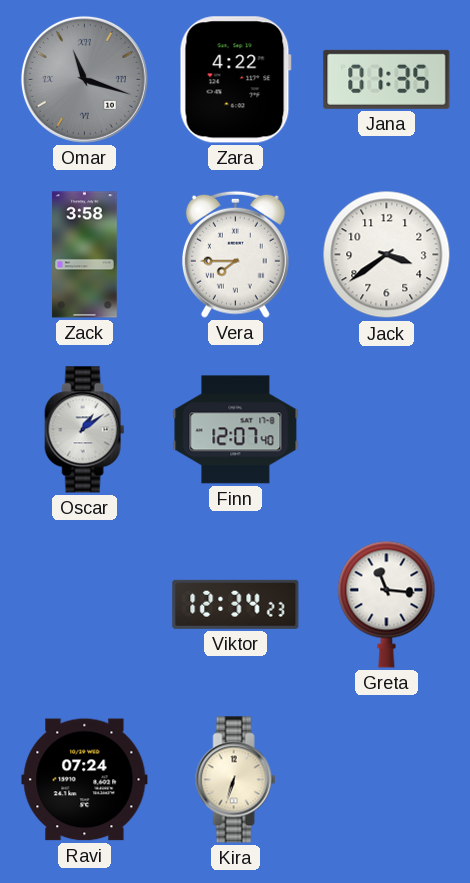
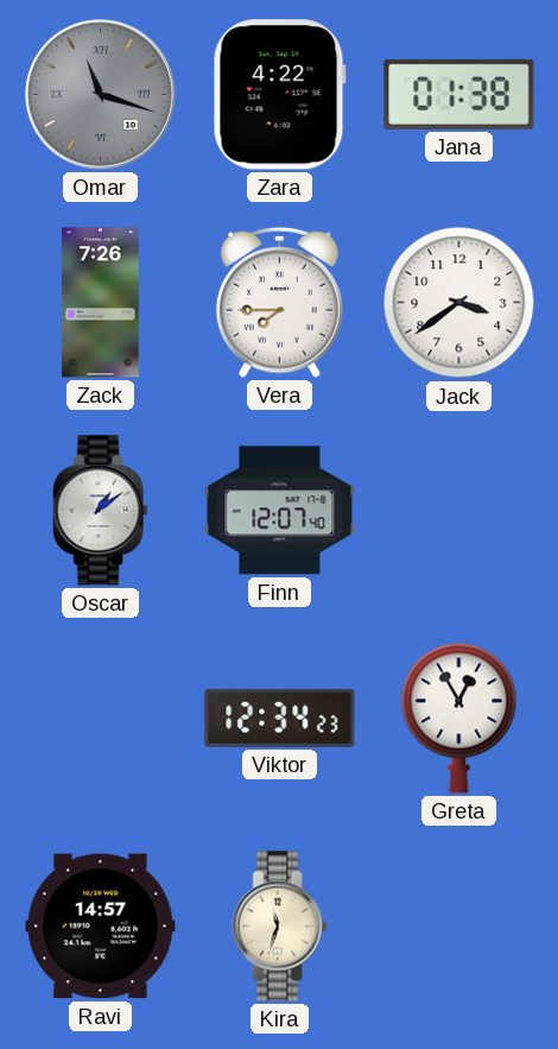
Jana: 01:35 -> 01:38 (459, 94)
Zack: 3:58 -> 7:26 (101, 303)
Greta: 11:16 -> 12:55 (459, 718)
Ravi: 07:24 -> 14:57 (101, 927)
Kira: 6:33 -> 11:33 (280, 927)
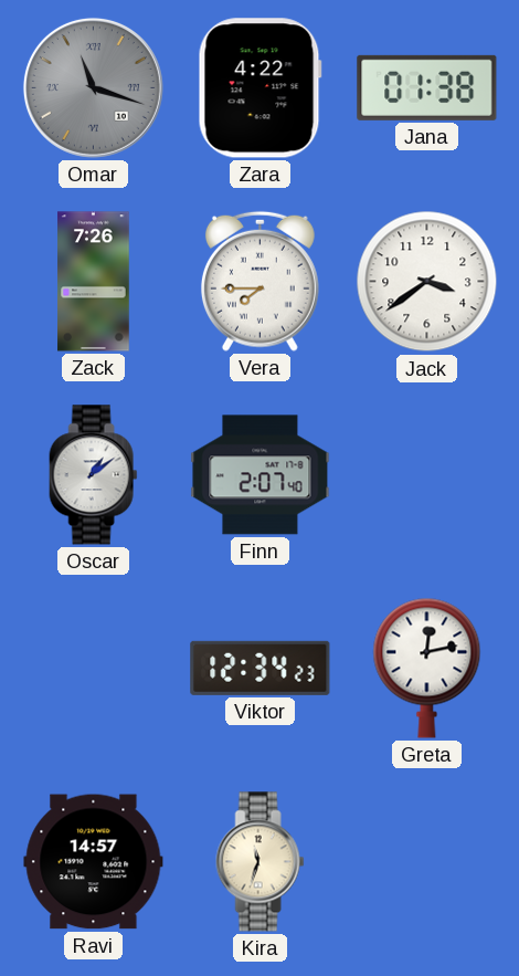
Finn: 12:07 -> 2:07 (261, 475)
Greta: 12:55 -> 12:13 (427, 668)
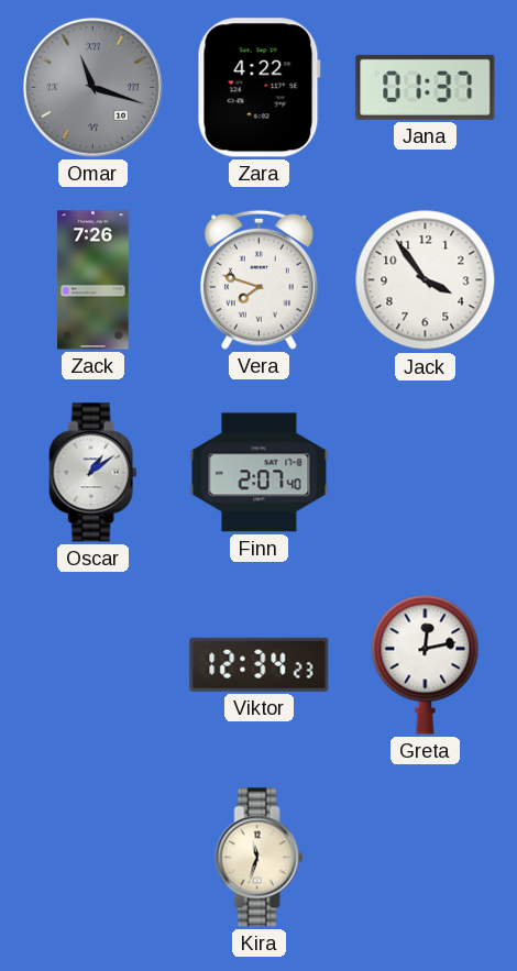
Jana: 01:38 -> 01:37 (426, 87)
Vera: 7:45 -> 7:48 (258, 279)
Jack: 3:39 -> 3:54 (426, 280)
Ravi: 14:57 -> none (94, 862)
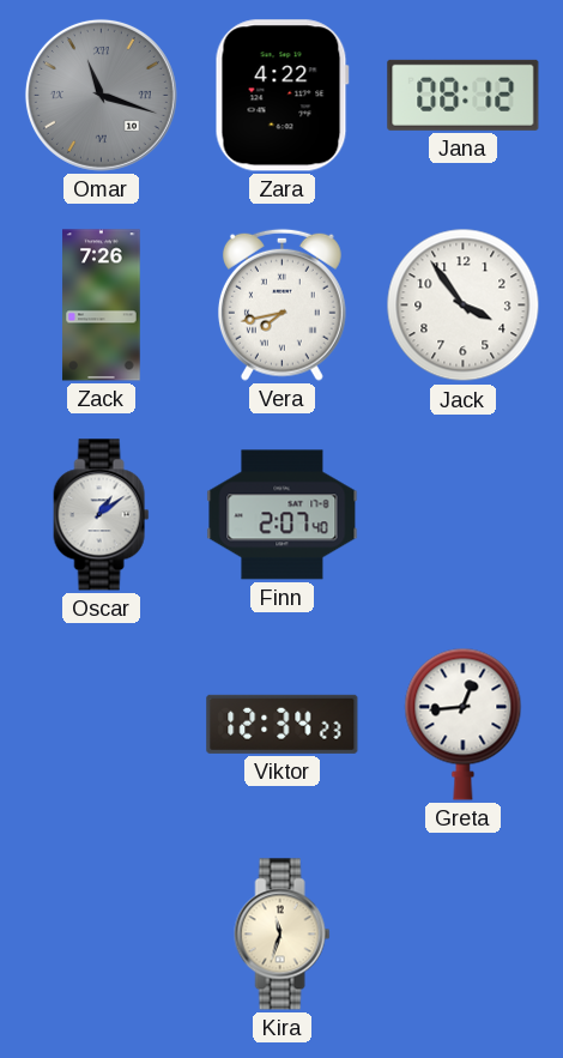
Jana: 01:37 -> 08:12 (464, 95)
Vera: 7:48 -> 7:43 (281, 304)
Greta: 12:13 -> 12:44 (464, 724)
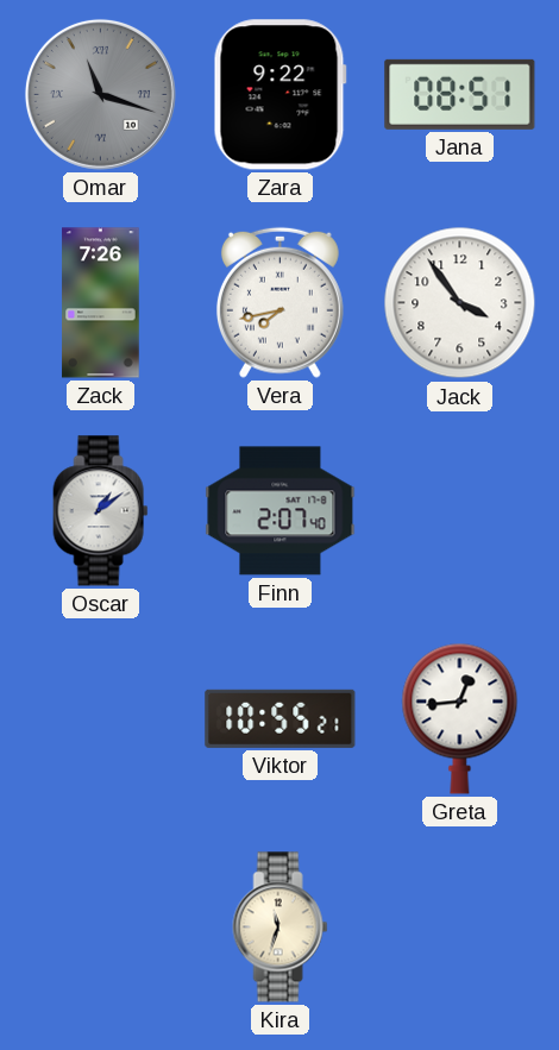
Zara: 4:22 -> 9:22 (279, 95)
Jana: 08:12 -> 08:51 (460, 94)
Viktor: 12:34 -> 10:55 (281, 718)
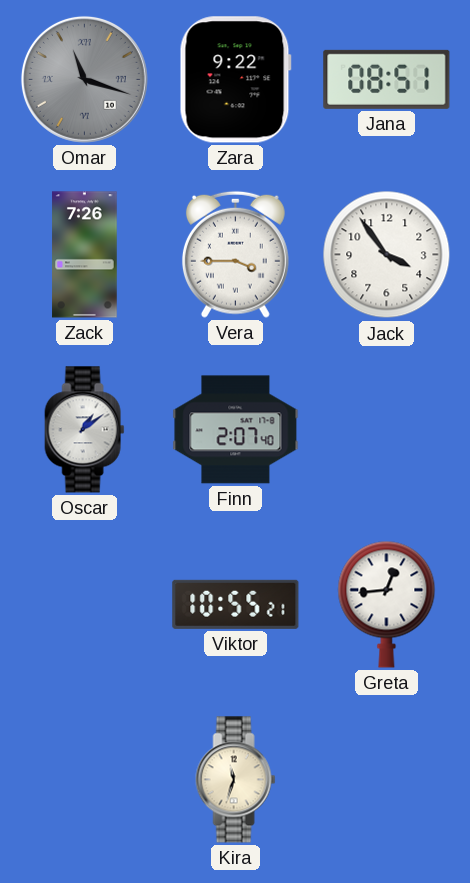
Vera: 7:43 -> 3:45 (235, 254)
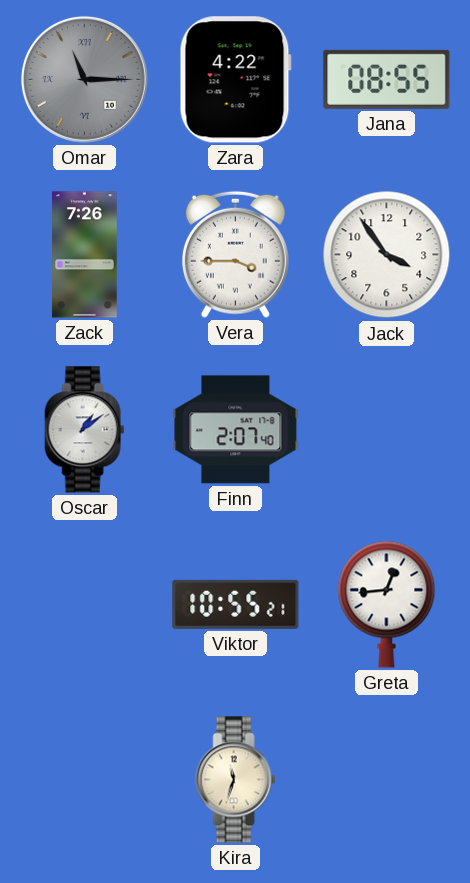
Omar: 11:18 -> 11:15 (84, 79)
Zara: 9:22 -> 4:22 (235, 80)
Jana: 08:51 -> 08:55 (387, 79)
